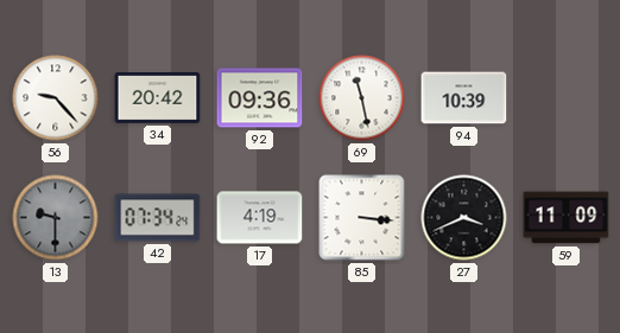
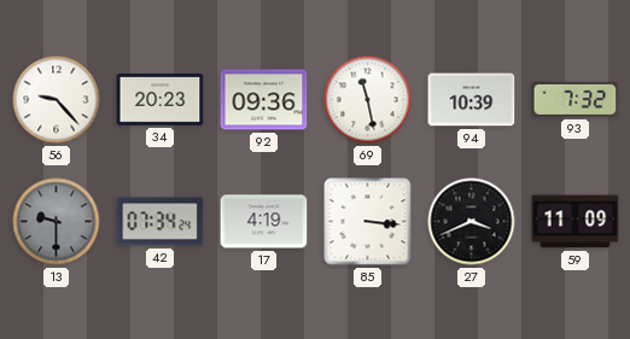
34: 20:42 -> 20:23 (161, 100)
93: none -> 7:32 (576, 99)
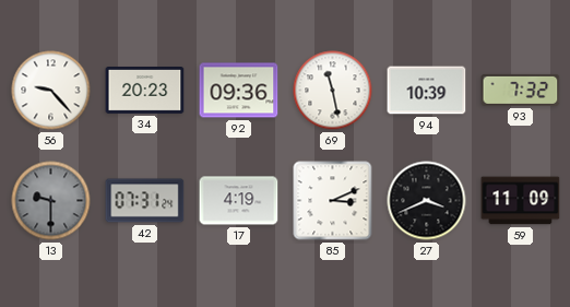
42: 07:34 -> 07:31 (145, 201)
85: 3:16 -> 3:11 (333, 201)
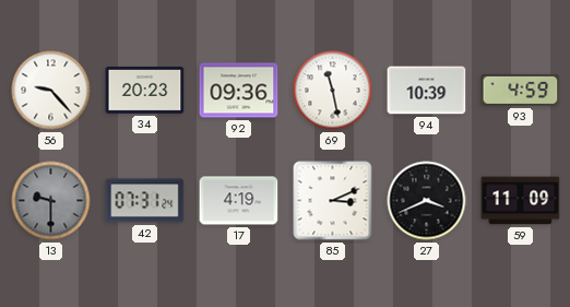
93: 7:32 -> 4:59 (521, 90)
